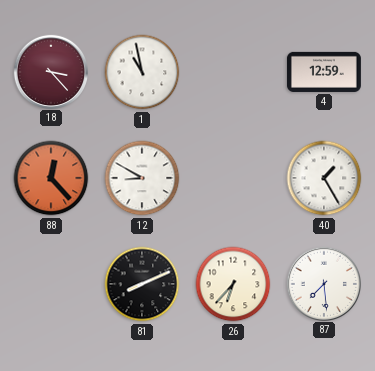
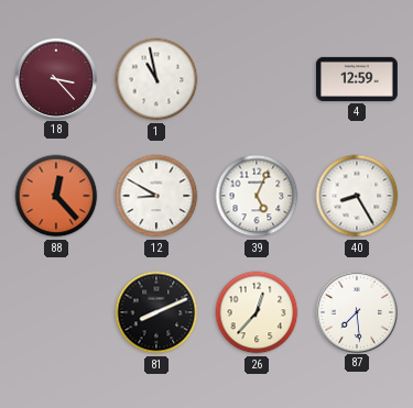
39: none -> 5:04 (257, 196)
40: 1:25 -> 8:25 (357, 196)
26: 6:37 -> 12:37 (257, 312)
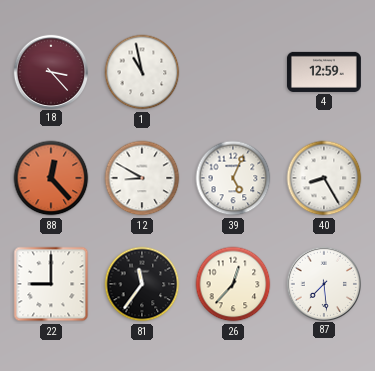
22: none -> 9:00 (51, 284)
81: 8:11 -> 11:36 (142, 284)
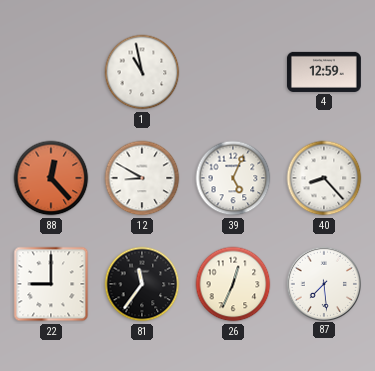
18: 3:23 -> none (50, 71)
40: 8:25 -> 8:23 (324, 178)
26: 12:37 -> 12:34 (233, 284)
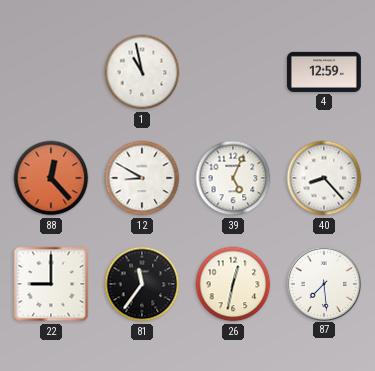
26: 12:34 -> 12:32 (233, 284)
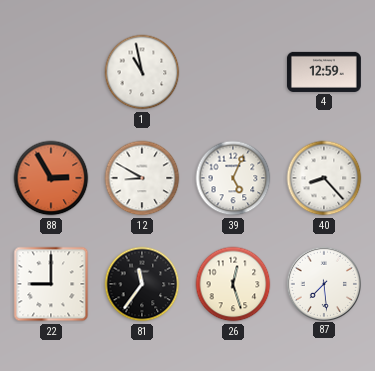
88: 12:23 -> 2:55 (51, 178)
26: 12:32 -> 12:27 (233, 284)
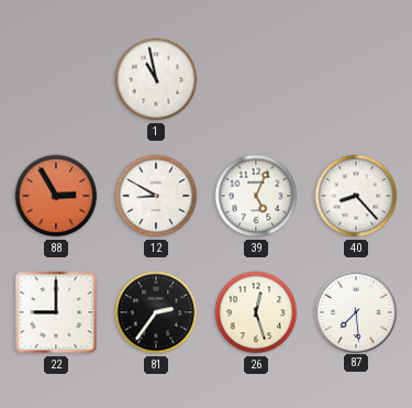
4: 12:59 -> none (324, 72)
81: 11:36 -> 2:36 (156, 312)
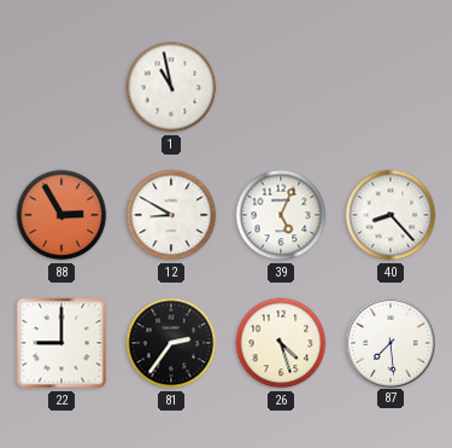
26: 12:27 -> 4:27 (281, 343)
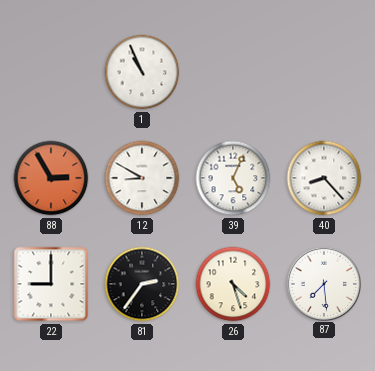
1: 10:58 -> 10:56 (142, 72)
